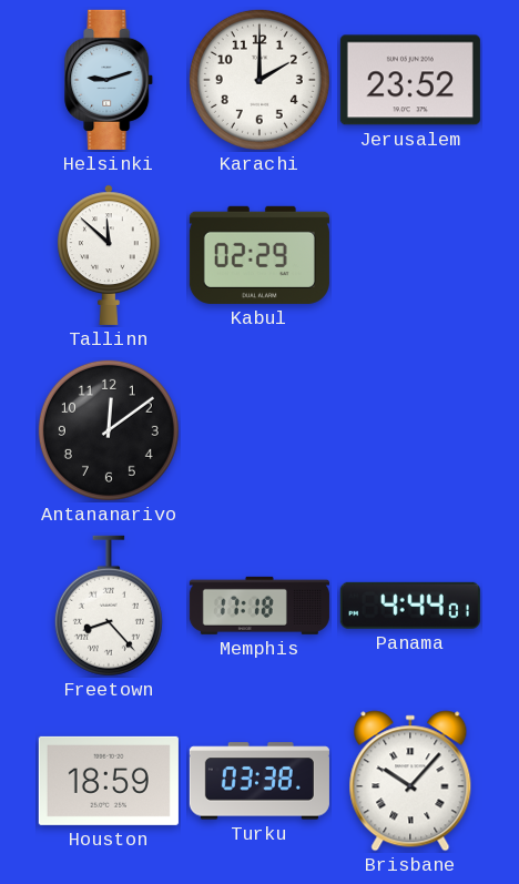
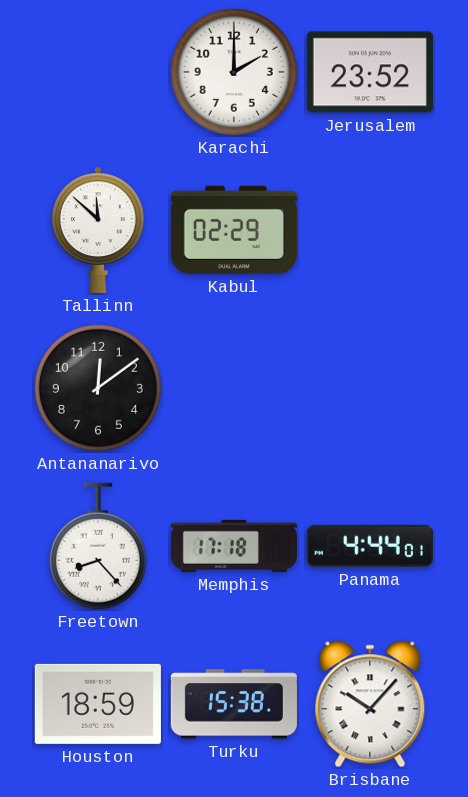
Helsinki: 9:12 -> none (110, 80)
Turku: 03:38 -> 15:38 (234, 704)
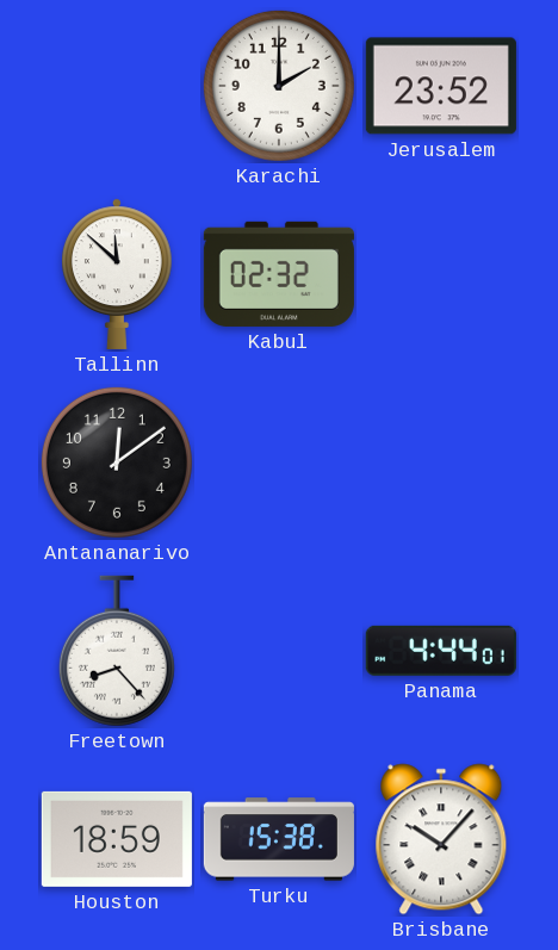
Kabul: 02:29 -> 02:32 (279, 274)
Memphis: 17:18 -> none (234, 546)
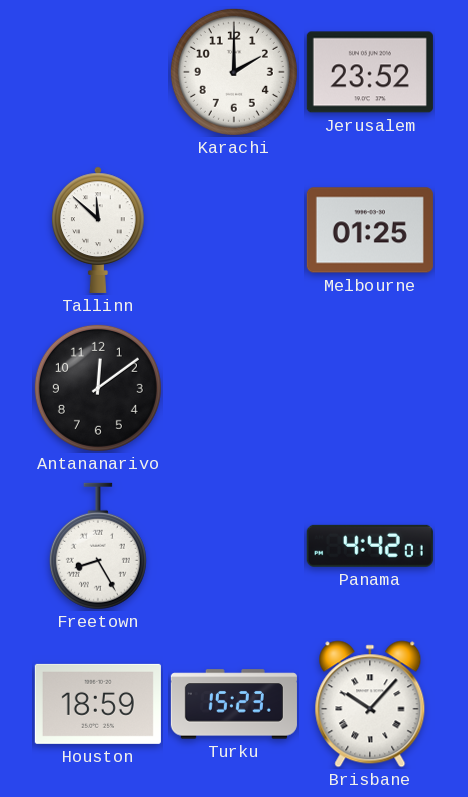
Kabul: 02:32 -> none (279, 274)
Melbourne: none -> 01:25 (370, 230)
Freetown: 8:23 -> 8:25 (98, 546)
Panama: 4:44 -> 4:42 (370, 546)
Turku: 15:38 -> 15:23 (234, 704)
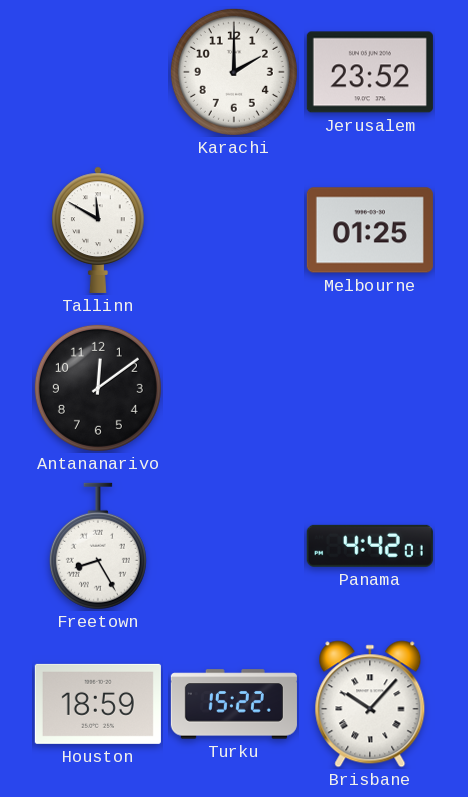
Tallinn: 11:52 -> 11:50 (98, 230)
Turku: 15:23 -> 15:22 (234, 704)
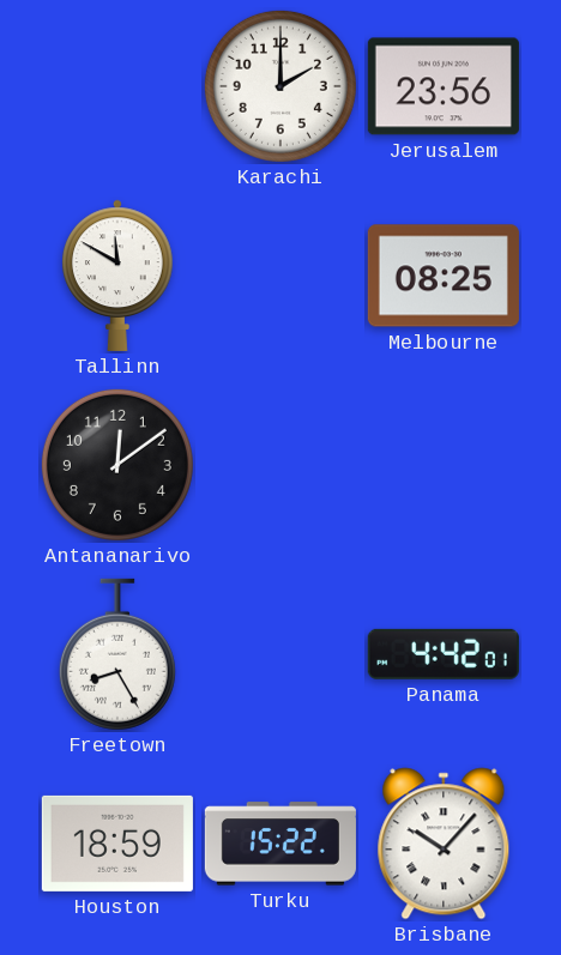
Jerusalem: 23:52 -> 23:56 (444, 86)
Melbourne: 01:25 -> 08:25 (444, 276)
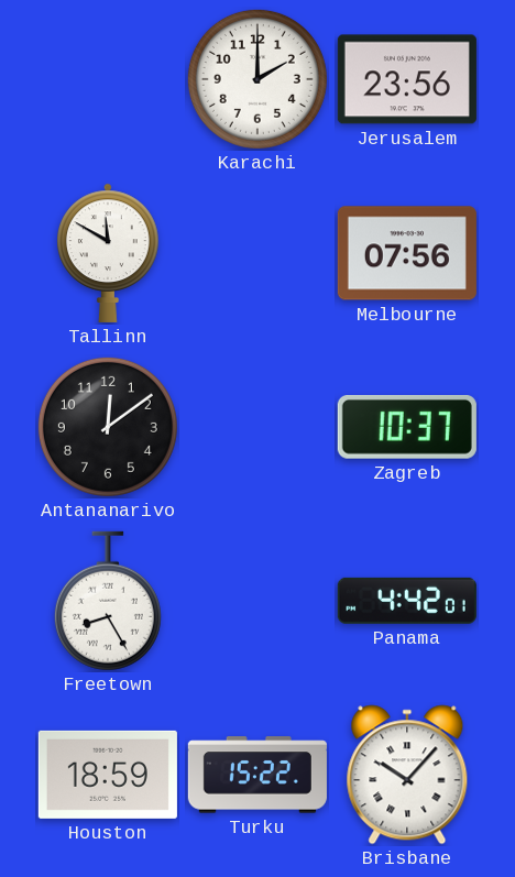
Melbourne: 08:25 -> 07:56 (407, 253)
Zagreb: none -> 10:37 (407, 427)
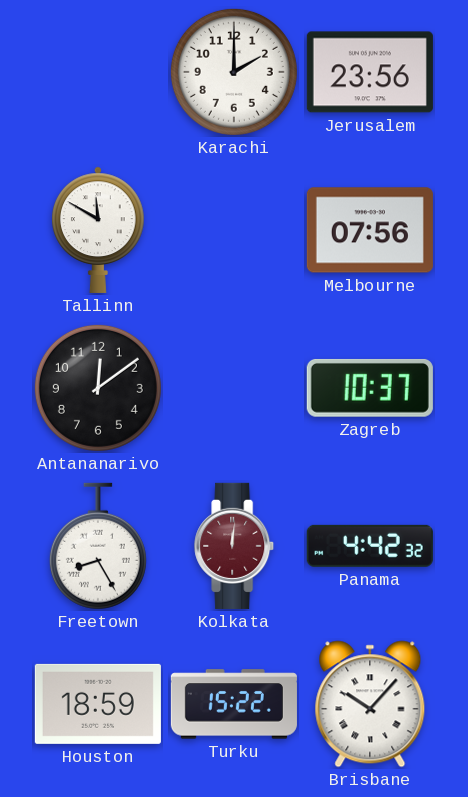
Kolkata: none -> 12:01 (235, 546)
Panama: 4:42:01 -> 4:42:32 (370, 546)
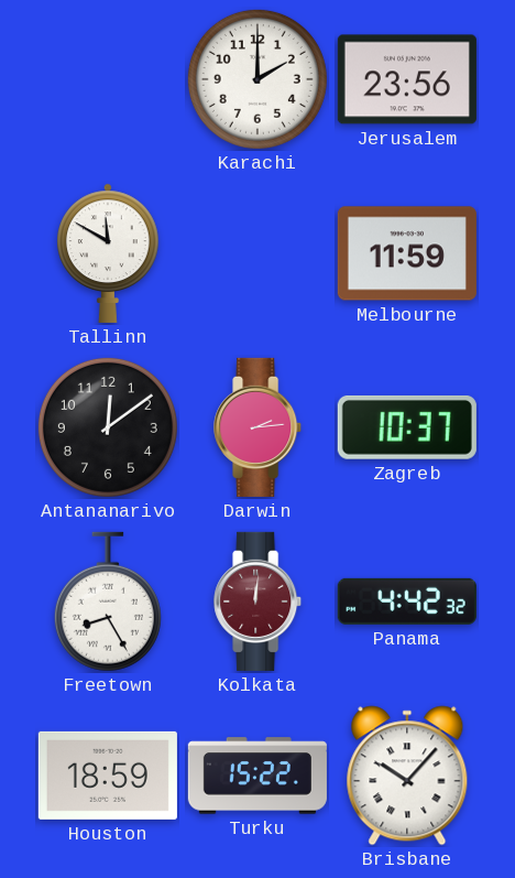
Melbourne: 07:56 -> 11:59 (407, 253)
Darwin: none -> 2:14 (259, 427)
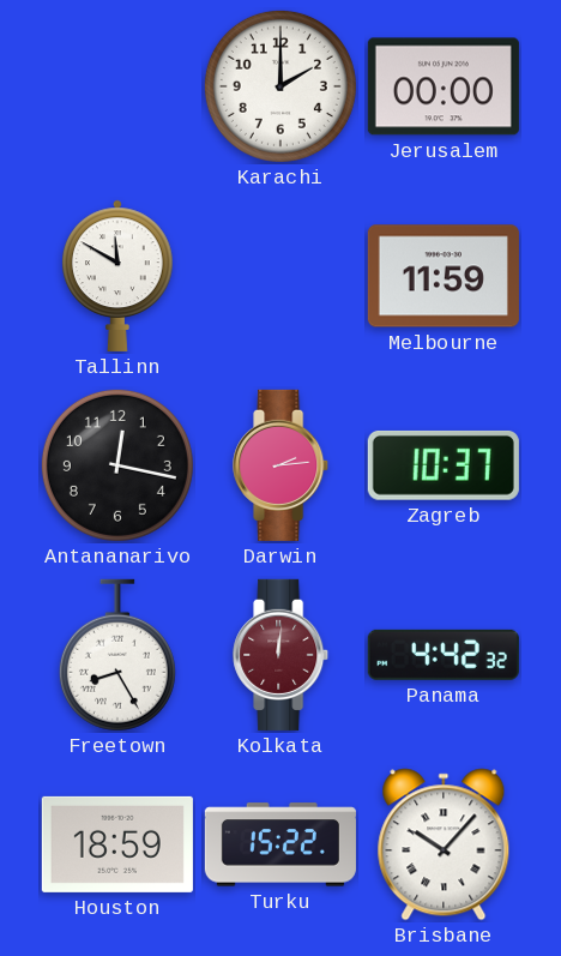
Jerusalem: 23:56 -> 00:00 (444, 86)
Antananarivo: 12:09 -> 12:17 (117, 465)
